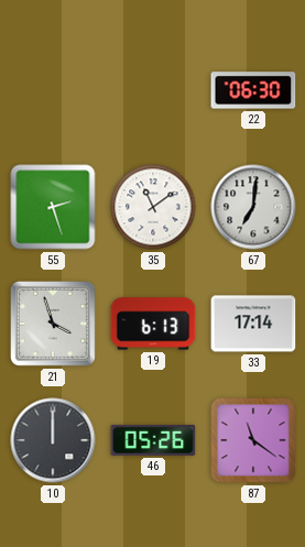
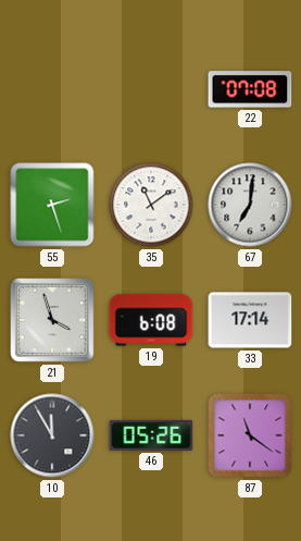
22: 06:30 -> 07:08 (250, 89)
19: 6:13 -> 6:08 (151, 320)
10: 12:00 -> 11:55 (52, 435)
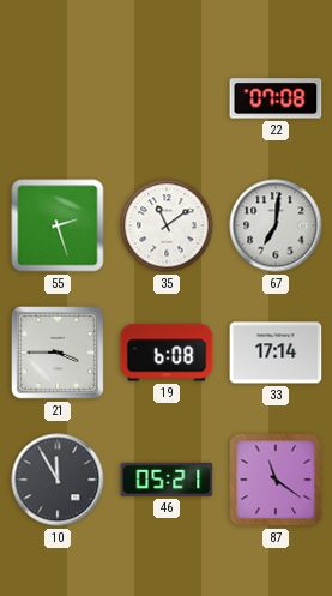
21: 3:57 -> 3:45 (59, 354)
46: 05:26 -> 05:21 (167, 480)
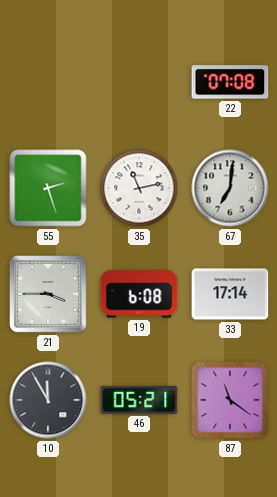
35: 11:09 -> 11:13 (139, 188)
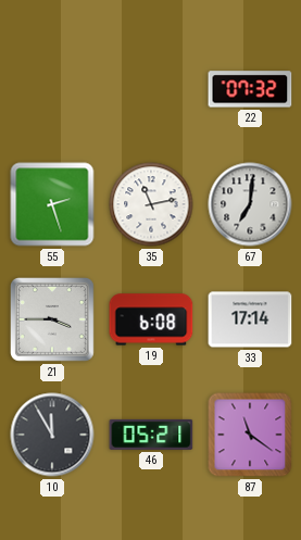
22: 07:08 -> 07:32 (250, 89)
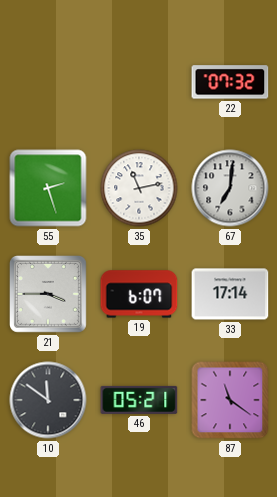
19: 6:08 -> 6:07 (139, 294)
10: 11:55 -> 11:51 (48, 400)
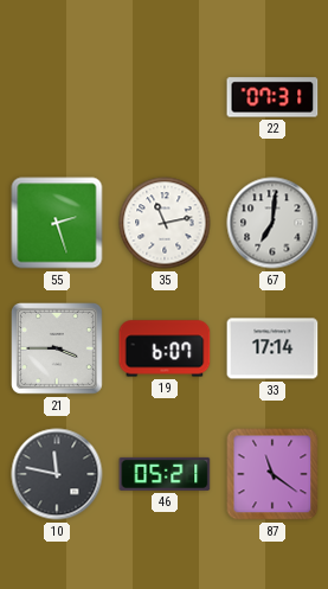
22: 07:32 -> 07:31 (272, 97)
10: 11:51 -> 11:47 (57, 474)
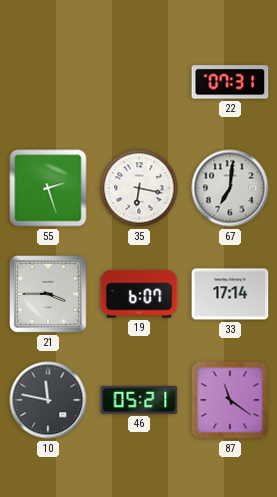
35: 11:13 -> 6:17 (139, 188)
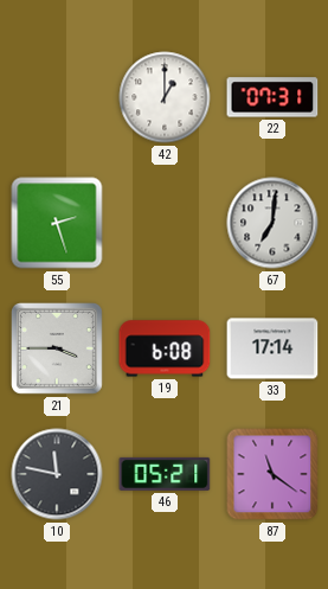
42: none -> 1:00 (165, 97)
35: 6:17 -> none (139, 188)
19: 6:07 -> 6:08 (165, 348)
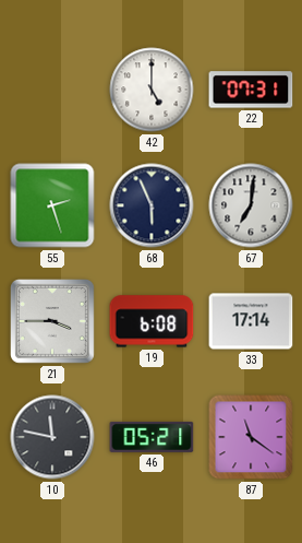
42: 1:00 -> 5:00 (152, 90)
68: none -> 5:56 (152, 205)
